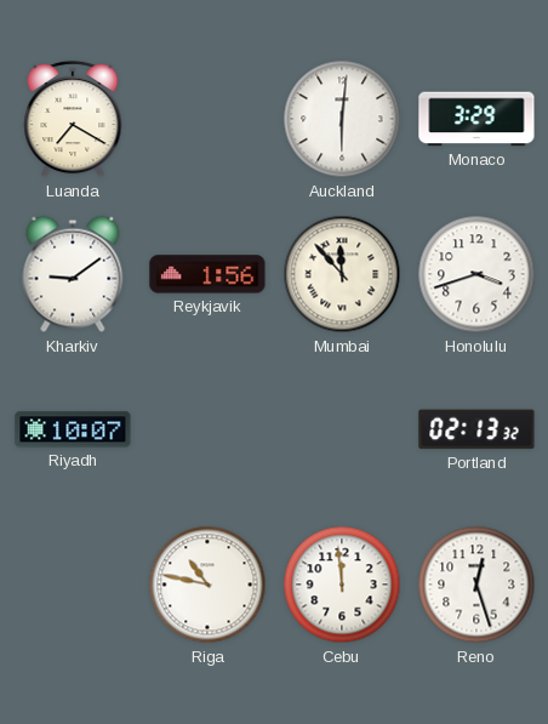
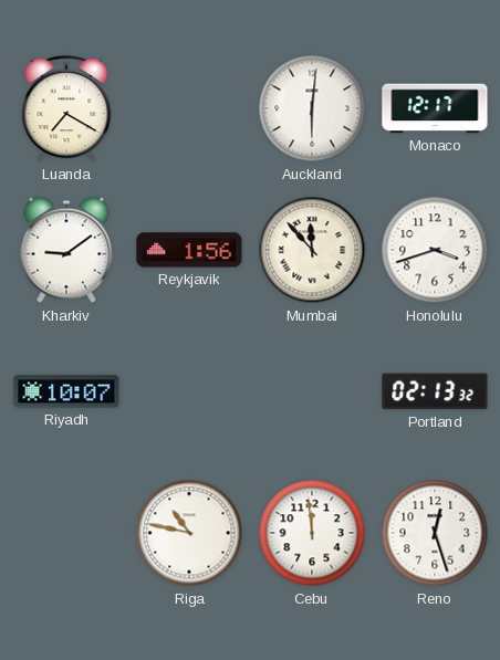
Monaco: 3:29 -> 12:17 (435, 108)
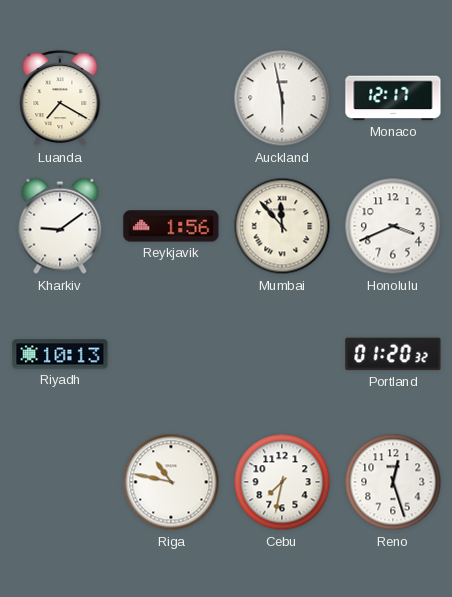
Auckland: 6:01 -> 5:58 (282, 98)
Honolulu: 3:42 -> 3:41 (393, 226)
Riyadh: 10:07 -> 10:13 (60, 354)
Portland: 02:13 -> 01:20 (393, 354)
Cebu: 11:59 -> 7:32 (282, 482)
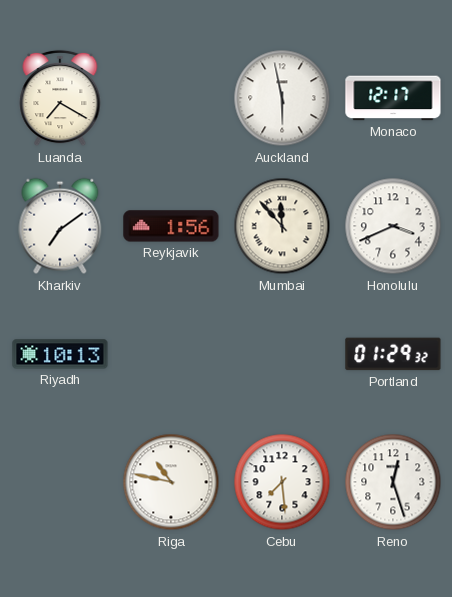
Kharkiv: 9:09 -> 7:09 (60, 226)
Portland: 01:20 -> 01:29 (393, 354)
Cebu: 7:32 -> 7:29 (282, 482)
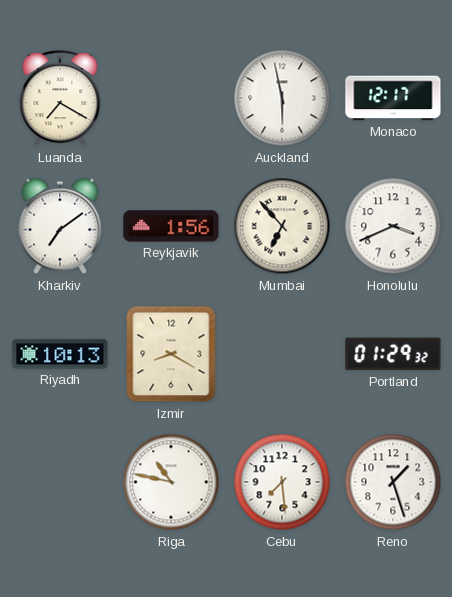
Mumbai: 11:53 -> 6:53 (282, 226)
Izmir: none -> 8:20 (171, 354)
Reno: 12:27 -> 1:27 (393, 482)
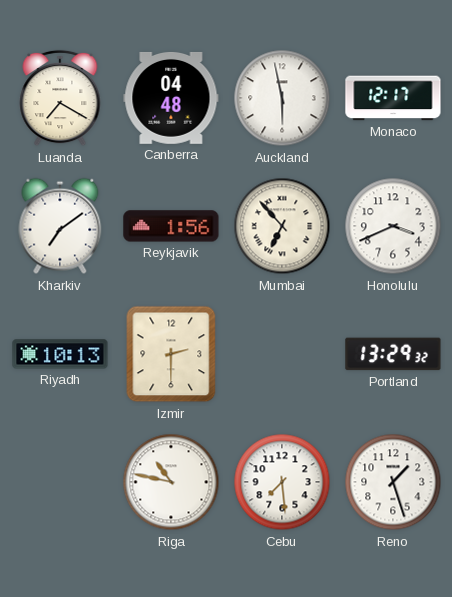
Canberra: none -> 04:48 (171, 98)
Izmir: 8:20 -> 2:30 (171, 354)
Portland: 01:29 -> 13:29 (393, 354)
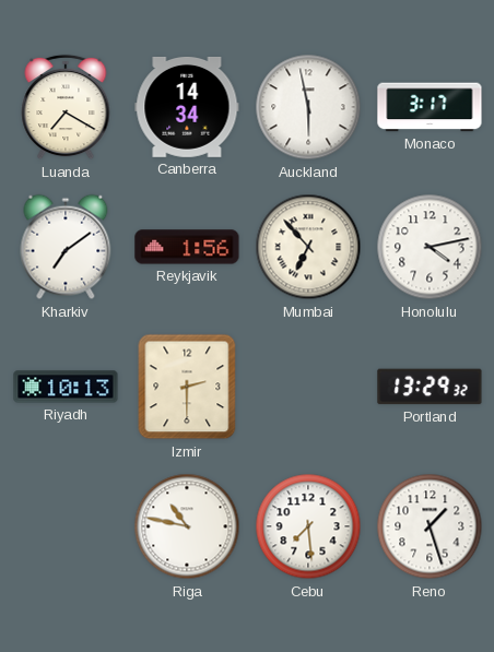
Canberra: 04:48 -> 14:34 (187, 107)
Monaco: 12:17 -> 3:17 (430, 107)
Honolulu: 3:41 -> 4:13 (430, 247)
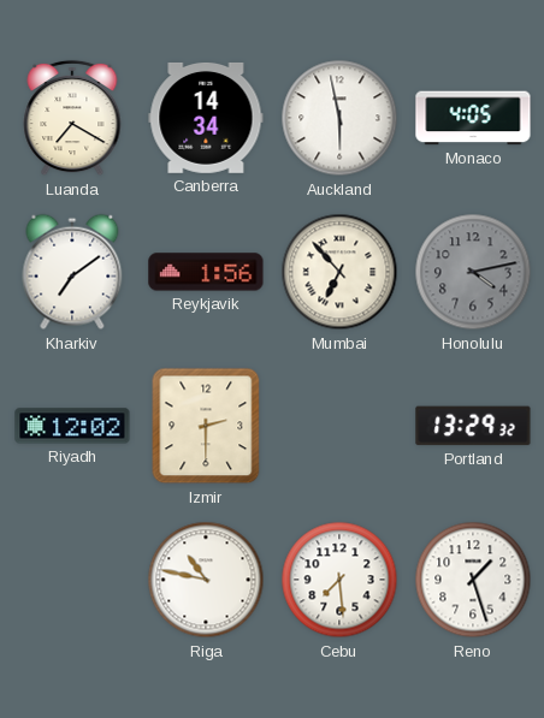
Monaco: 3:17 -> 4:05 (473, 118)
Honolulu dial: white -> grey (473, 272)
Riyadh: 10:13 -> 12:02 (72, 426)
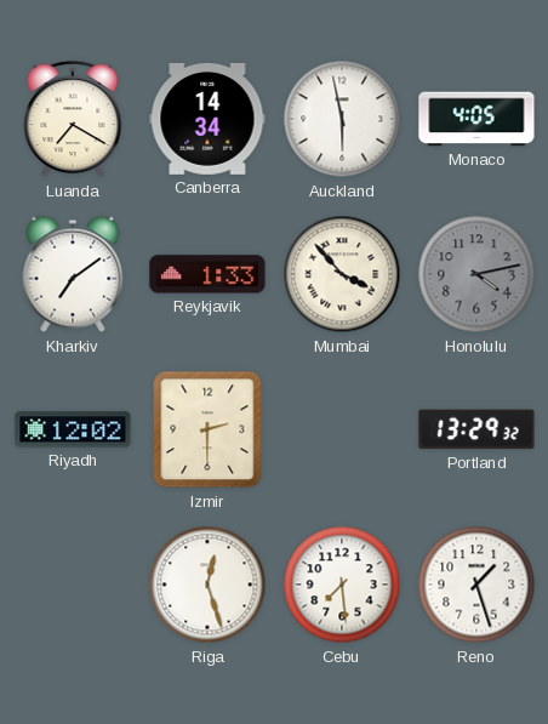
Reykjavik: 1:56 -> 1:33 (207, 274)
Mumbai: 6:53 -> 3:53 (342, 274)
Riga: 10:47 -> 12:27 (207, 585)
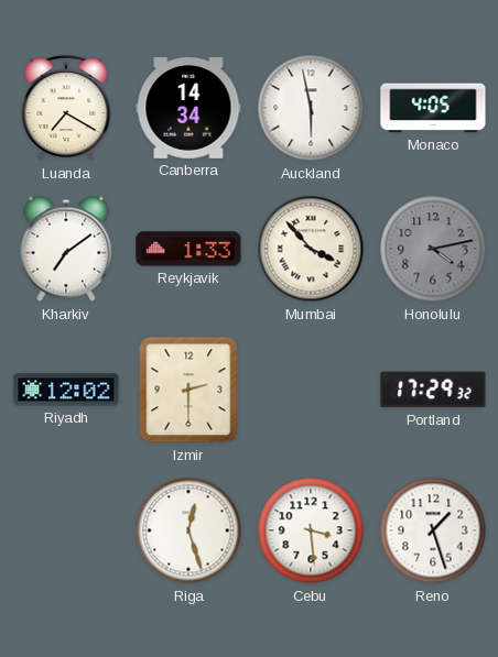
Portland: 13:29 -> 17:29 (433, 390)
Cebu: 7:29 -> 3:29 (311, 530)
